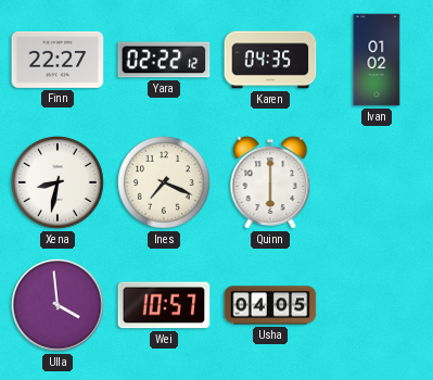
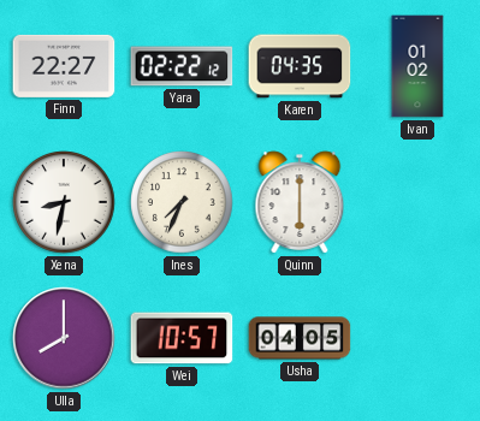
Ines: 7:19 -> 7:34 (182, 202)
Ulla: 3:59 -> 8:00 (64, 338)
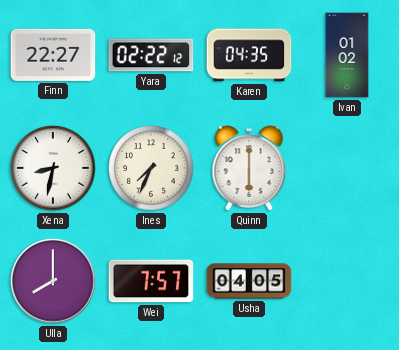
Wei: 10:57 -> 7:57 (151, 281)
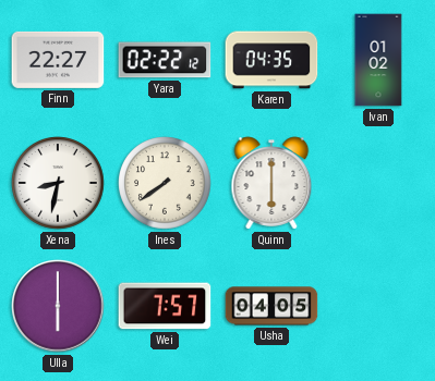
Ines: 7:34 -> 7:39 (165, 183)
Ulla: 8:00 -> 6:00 (58, 306)
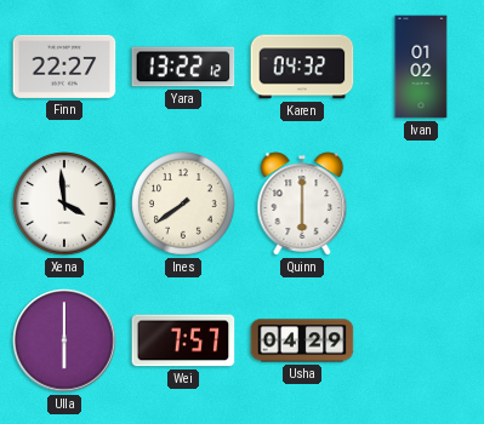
Yara: 02:22 -> 13:22 (183, 67)
Karen: 04:35 -> 04:32 (302, 67)
Xena: 8:32 -> 3:59 (64, 204)
Usha: 04:05 -> 04:29 (302, 340)
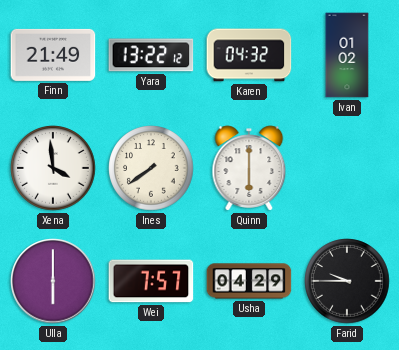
Finn: 22:27 -> 21:49 (53, 55)
Farid: none -> 9:45 (347, 281)
